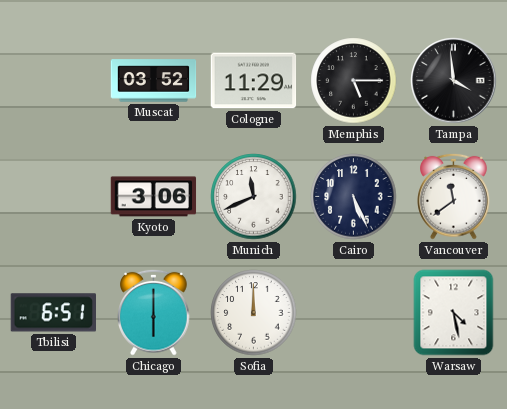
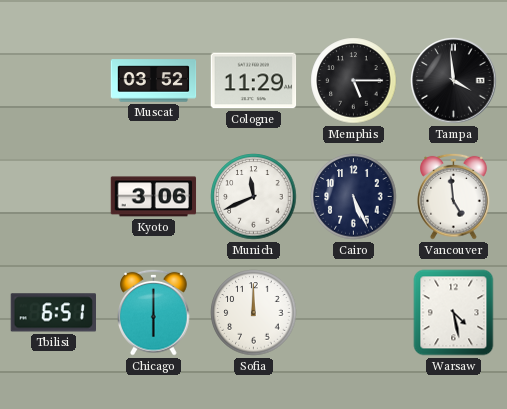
Vancouver: 11:39 -> 4:59 (454, 196)
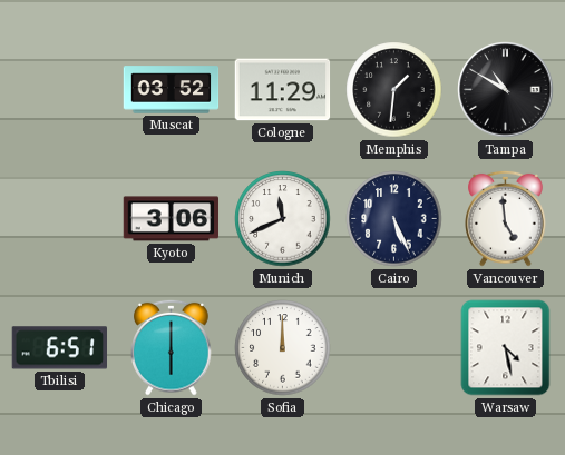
Memphis: 5:15 -> 1:31 (394, 90)
Tampa: 3:59 -> 10:50 (506, 90)
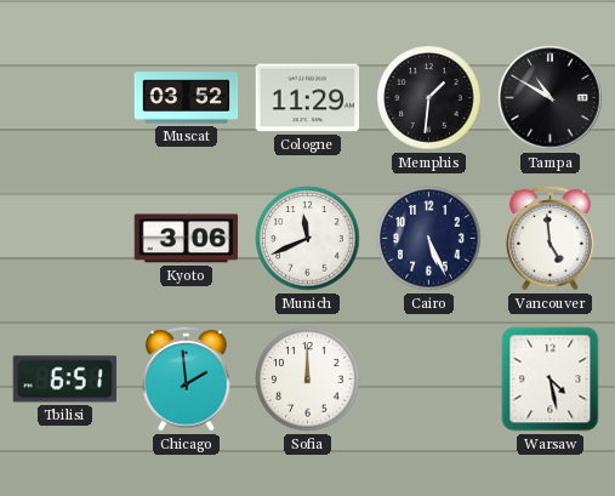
Chicago: 6:00 -> 1:59 (187, 378)
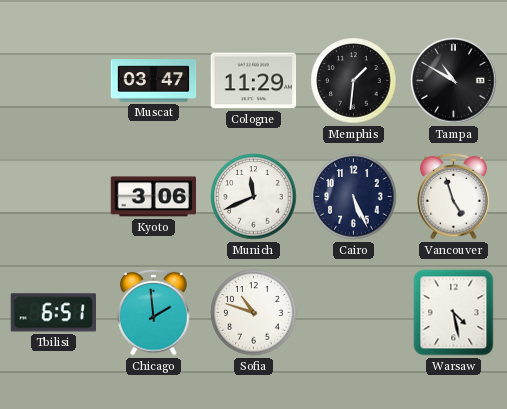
Muscat: 03:52 -> 03:47 (154, 81)
Vancouver: 4:59 -> 4:57 (454, 196)
Sofia: 12:00 -> 10:48 (254, 313)
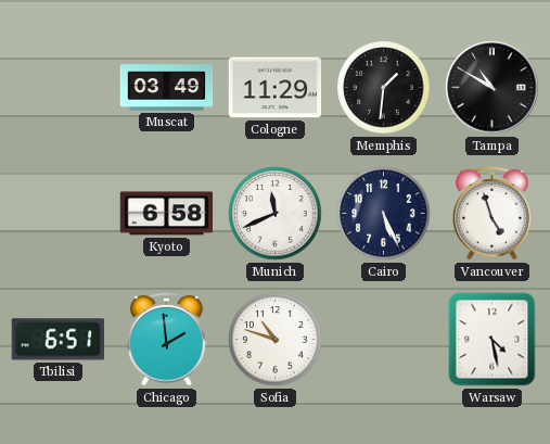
Muscat: 03:47 -> 03:49 (167, 88)
Kyoto: 3:06 -> 6:58 (167, 214)
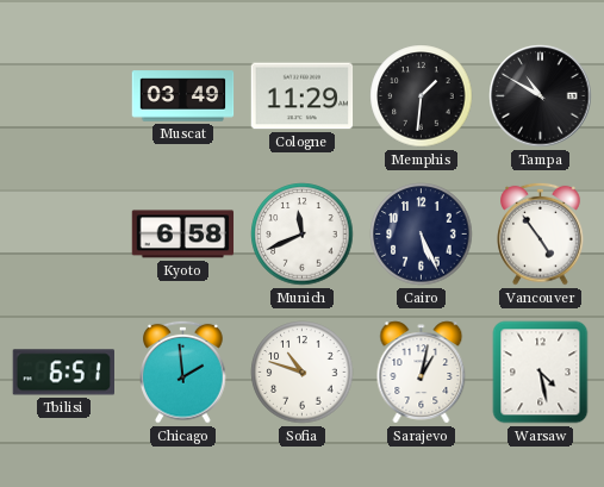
Vancouver: 4:57 -> 4:54 (541, 233)
Sarajevo: none -> 1:02 (422, 373)
